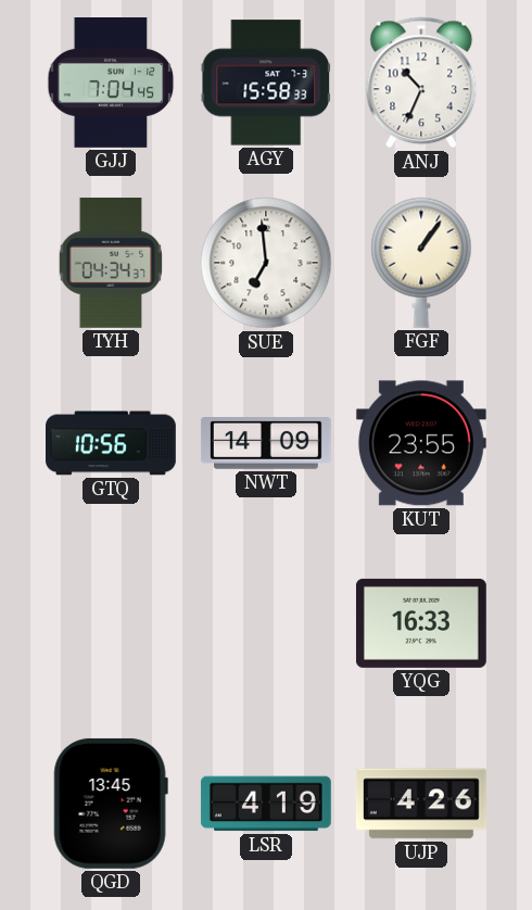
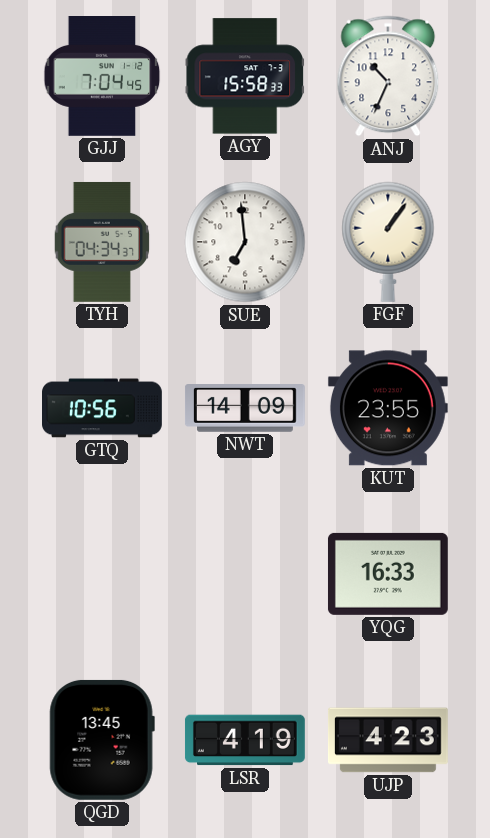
UJP: 4:26 -> 4:23 (388, 740)
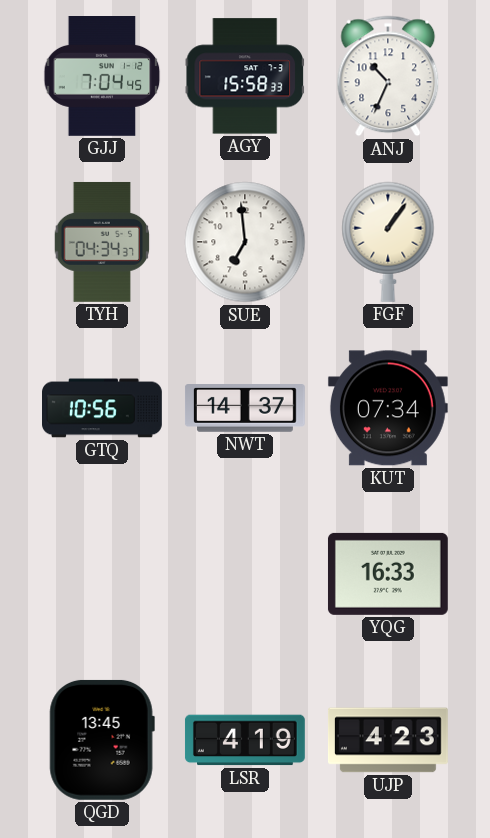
NWT: 14:09 -> 14:37 (245, 408)
KUT: 23:55 -> 07:34 (388, 408)
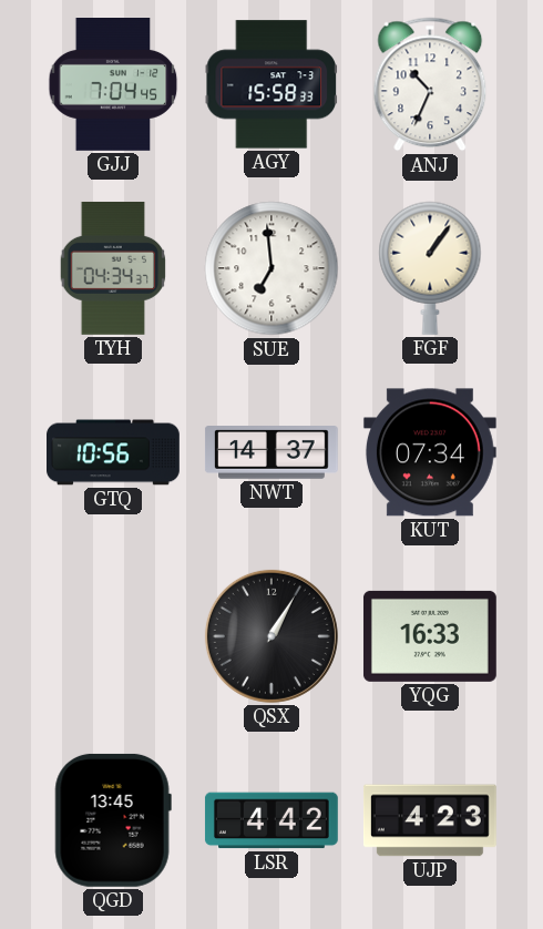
QSX: none -> 1:05 (271, 636)
LSR: 4:19 -> 4:42 (271, 820)
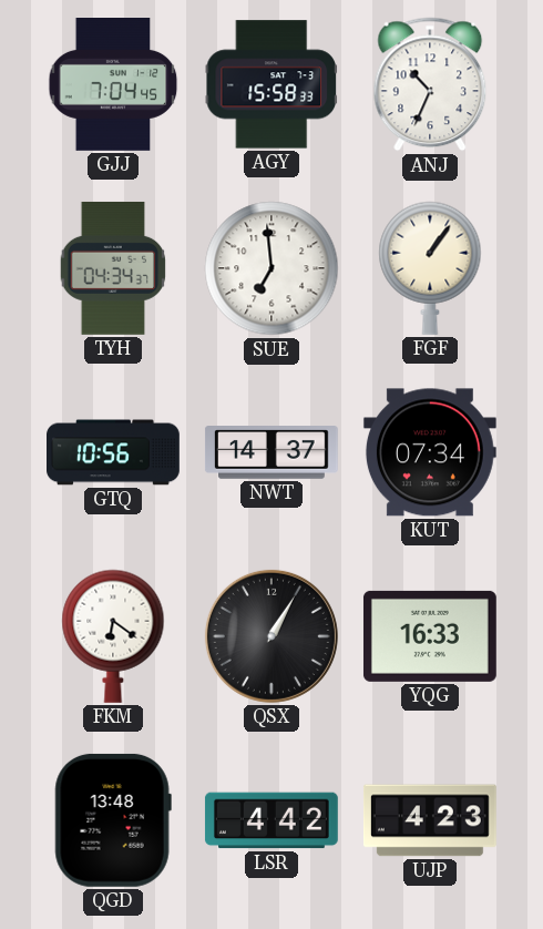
FKM: none -> 6:21 (113, 636)
QGD: 13:45 -> 13:48 (113, 820)
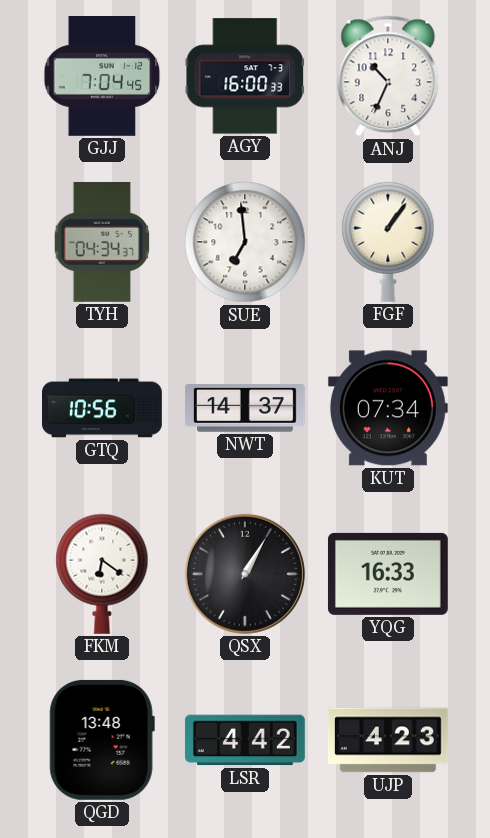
AGY: 15:58 -> 16:00 (245, 76)
